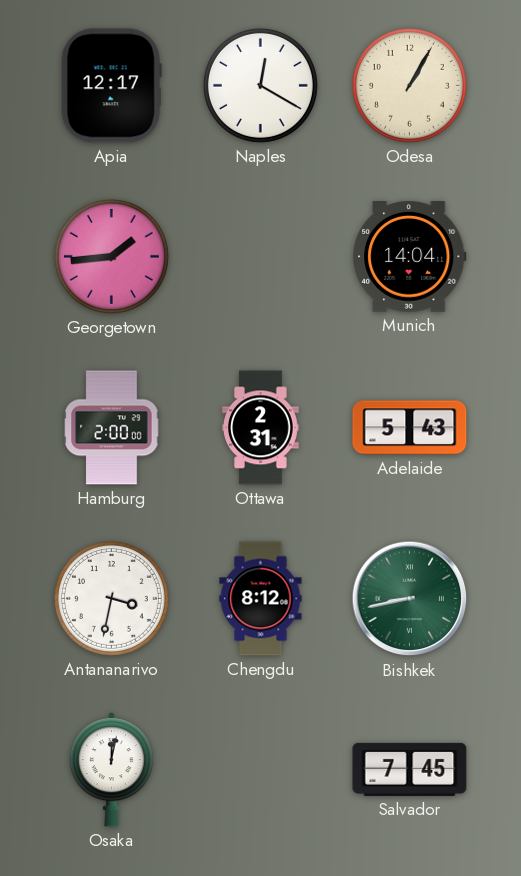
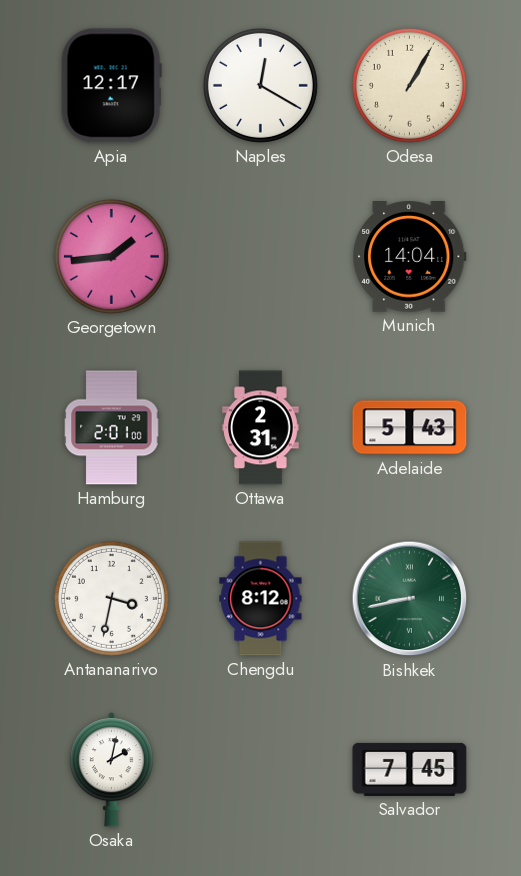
Hamburg: 2:00 -> 2:01 (112, 428)
Osaka: 12:02 -> 2:02 (111, 770)
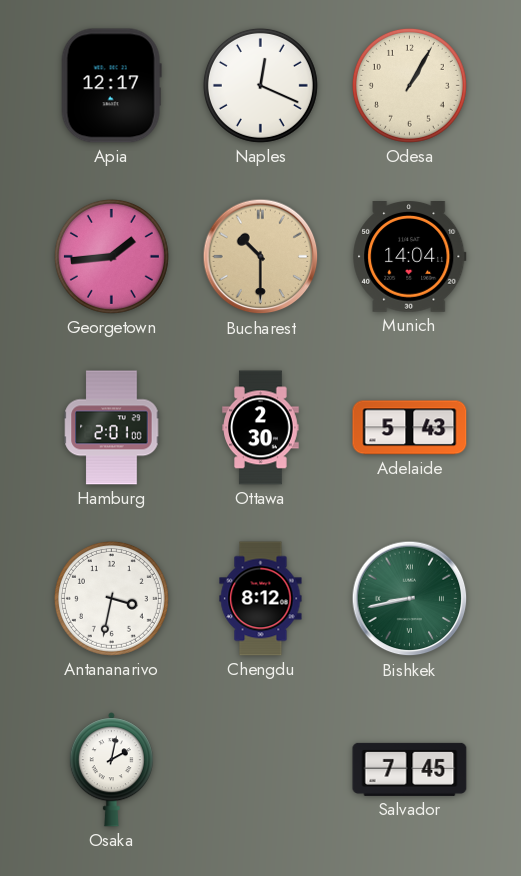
Naples: 12:20 -> 12:19 (260, 85)
Bucharest: none -> 10:30 (261, 257)
Ottawa: 2:31 -> 2:30 (261, 428)
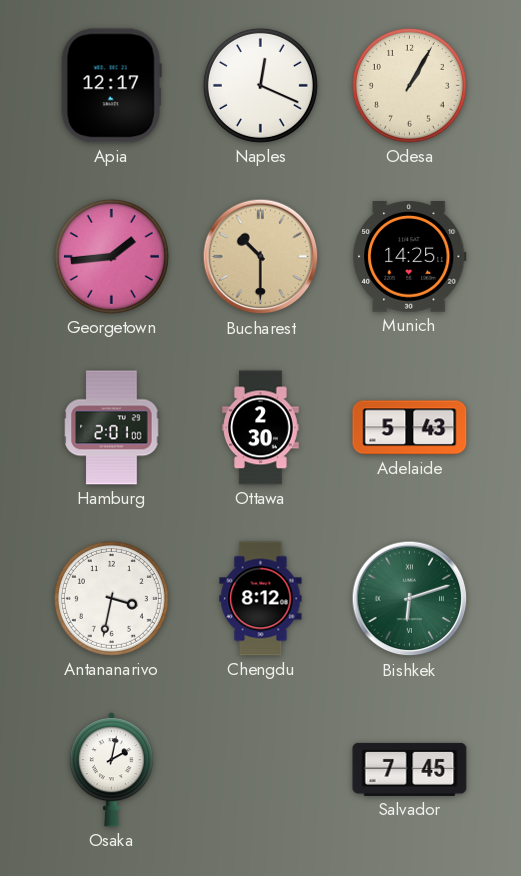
Munich: 14:04 -> 14:25 (410, 257)
Bishkek: 8:43 -> 6:12 (410, 599)
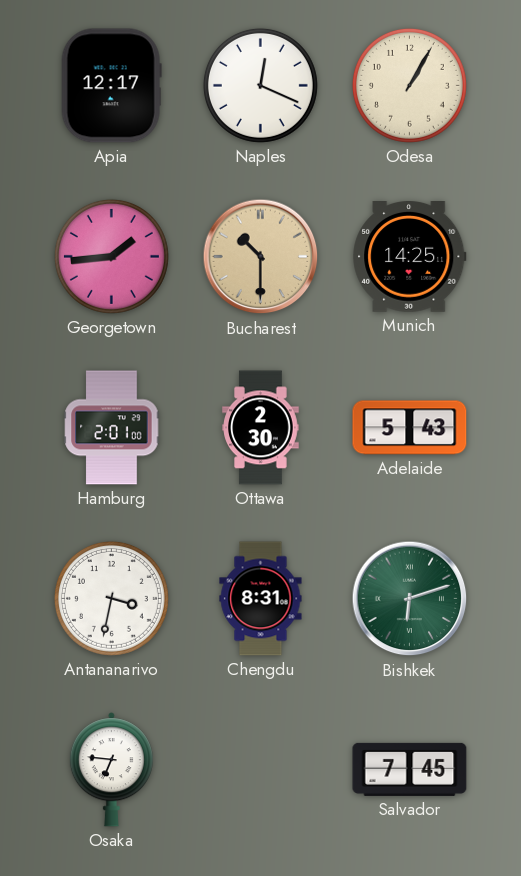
Chengdu: 8:12 -> 8:31 (261, 599)
Osaka: 2:02 -> 6:46 (111, 770)
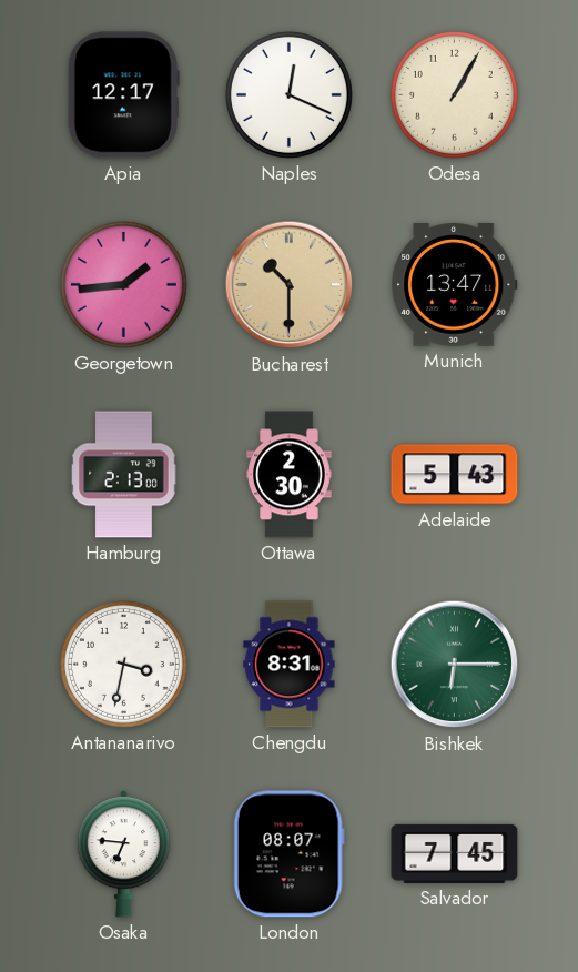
Munich: 14:25 -> 13:47 (455, 285)
Hamburg: 2:01 -> 2:13 (124, 475)
Bishkek: 6:12 -> 6:15 (455, 665)
London: none -> 08:07 (288, 854)
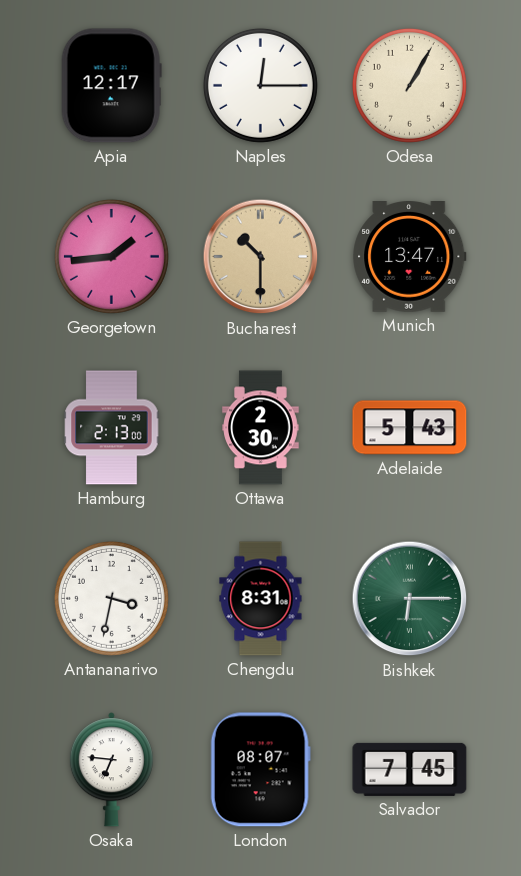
Naples: 12:19 -> 12:15 (260, 85)
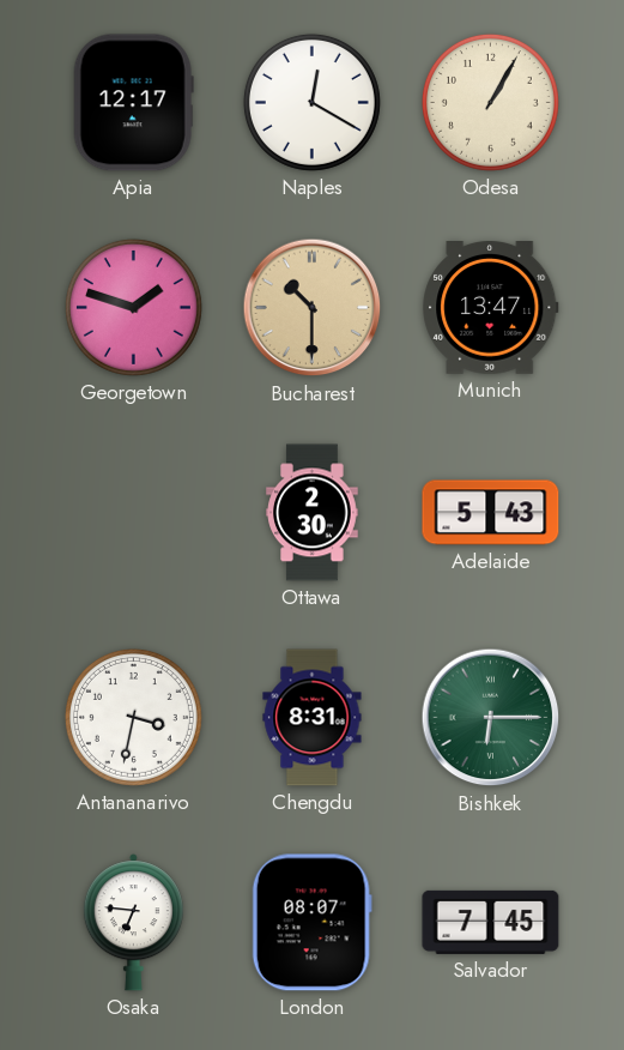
Naples: 12:15 -> 12:20 (311, 102)
Georgetown: 1:44 -> 1:48 (133, 307)
Hamburg: 2:13 -> none (112, 428)
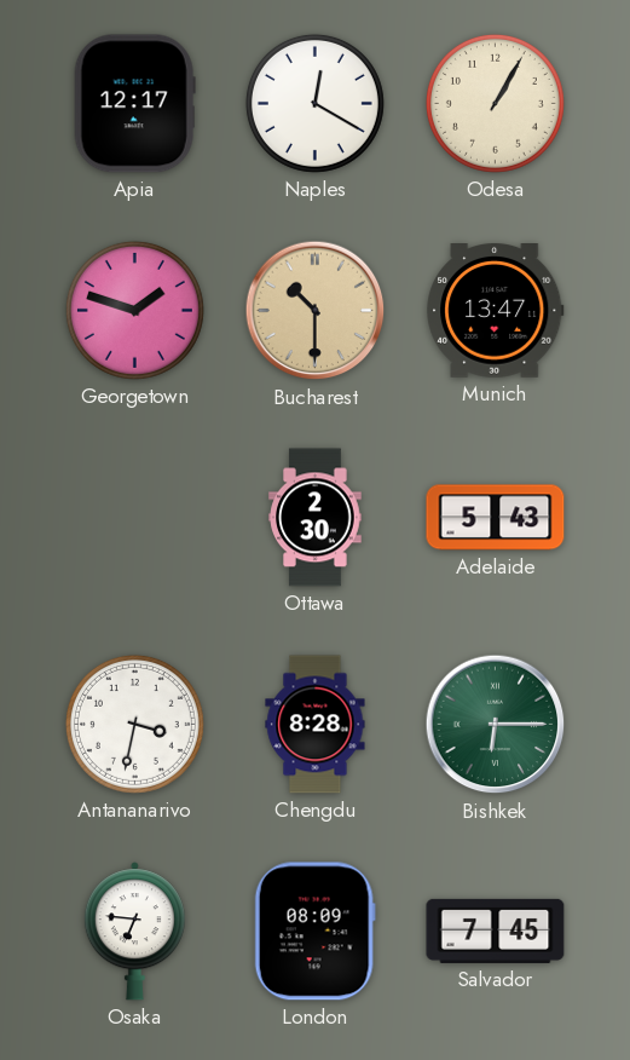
Chengdu: 8:31 -> 8:28 (316, 725)
London: 08:07 -> 08:09 (314, 932)
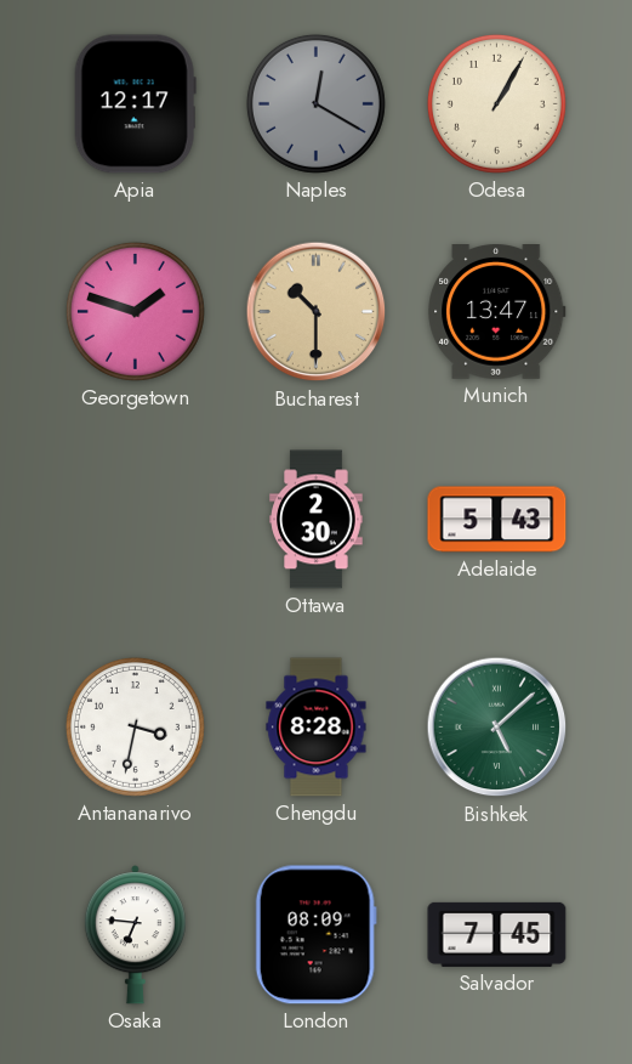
Naples dial: white -> grey (315, 103)
Bishkek: 6:15 -> 5:08 (497, 728)
